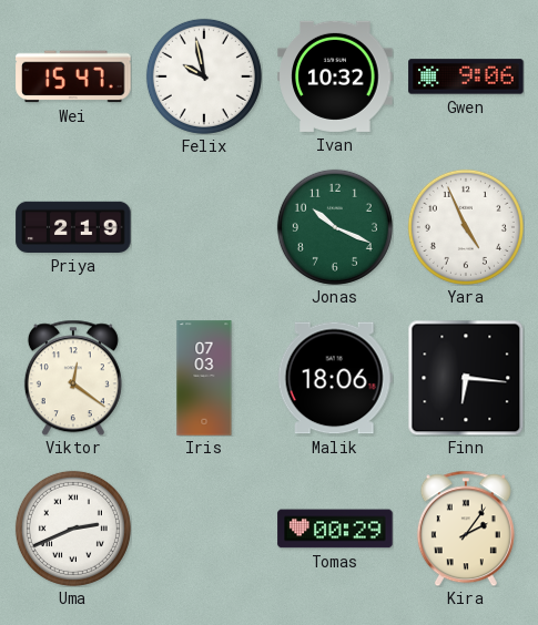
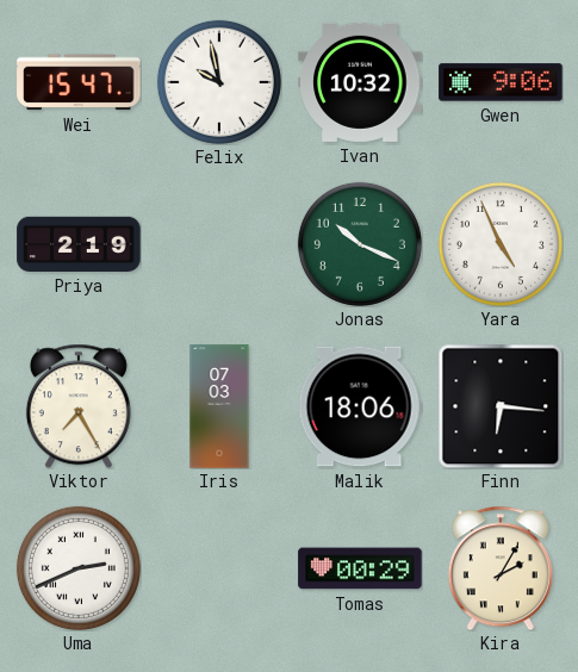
Viktor: 12:21 -> 7:25 (79, 406)
Kira: 2:06 -> 2:05 (501, 568)
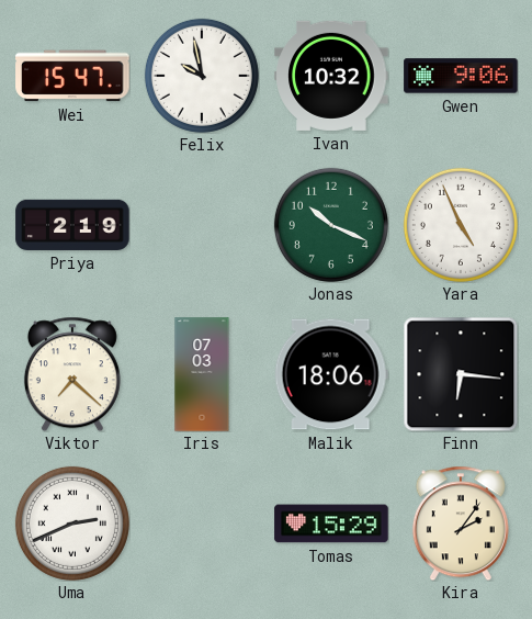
Viktor: 7:25 -> 7:22 (72, 374)
Tomas: 00:29 -> 15:29 (331, 524)
Kira: 2:05 -> 2:06 (461, 524)
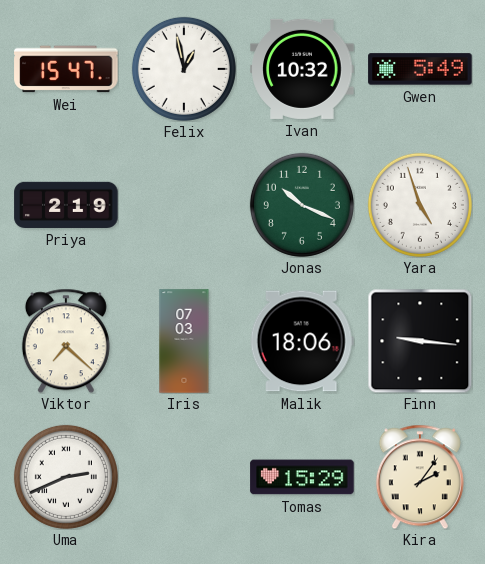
Felix: 9:58 -> 12:58 (184, 69)
Gwen: 9:06 -> 5:49 (420, 69)
Yara: 4:56 -> 4:57 (420, 205)
Finn: 6:16 -> 9:16 (420, 341)
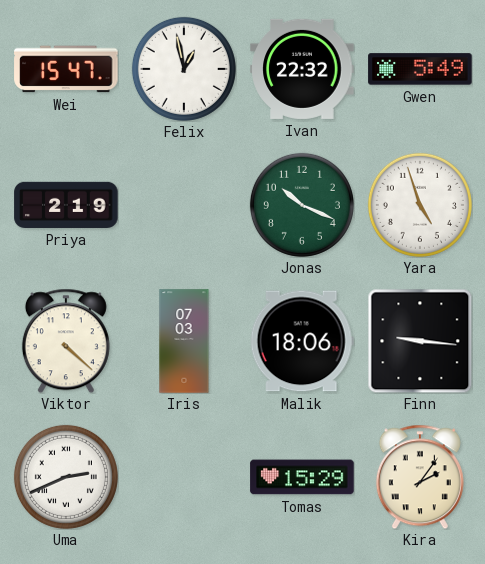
Ivan: 10:32 -> 22:32 (302, 69)
Viktor: 7:22 -> 4:22 (66, 341)
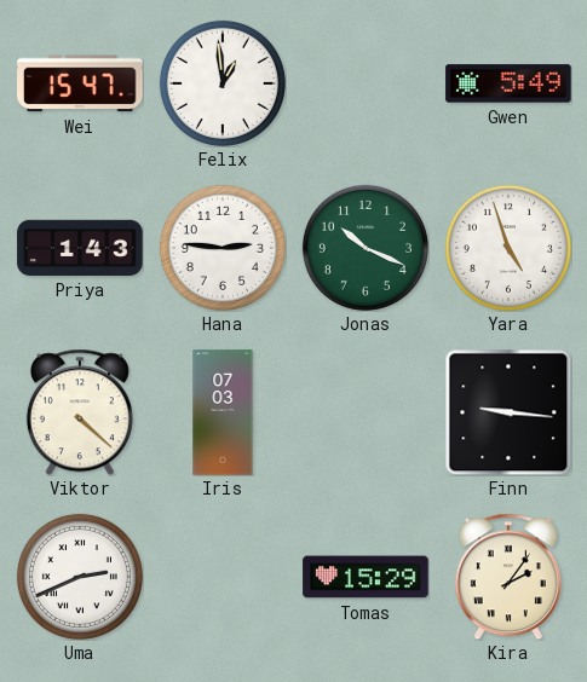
Felix: 12:58 -> 12:59 (223, 83)
Ivan: 22:32 -> none (302, 69)
Priya: 2:19 -> 1:43 (80, 248)
Hana: none -> 2:46 (223, 248)
Malik: 18:06 -> none (302, 341)
